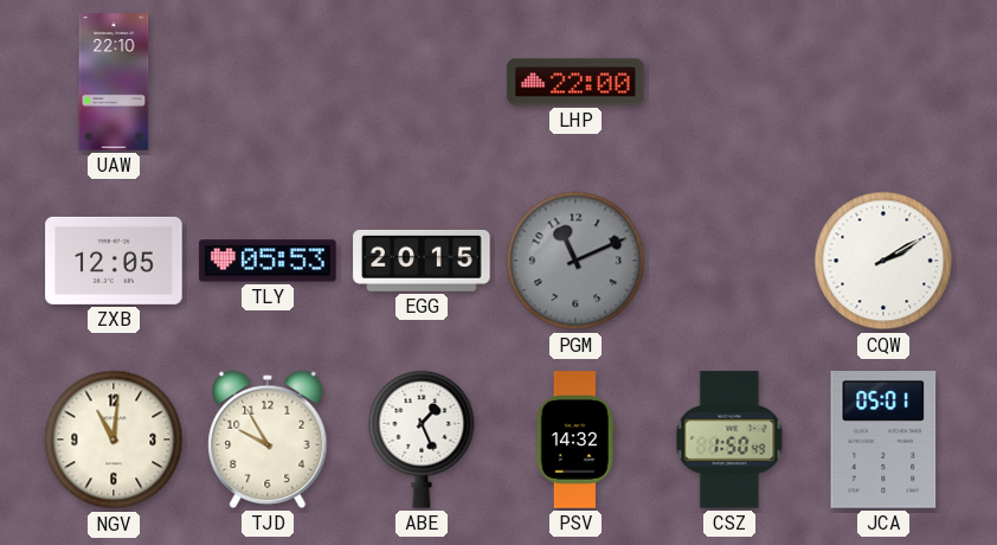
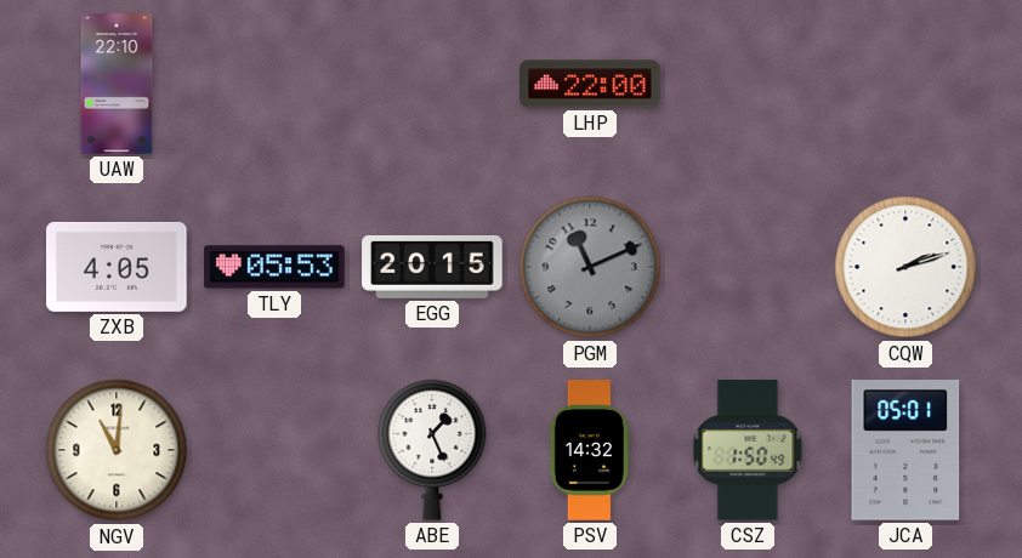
ZXB: 12:05 -> 4:05 (117, 267)
CQW: 2:10 -> 2:12 (905, 267)
TJD: 9:55 -> none (268, 440)
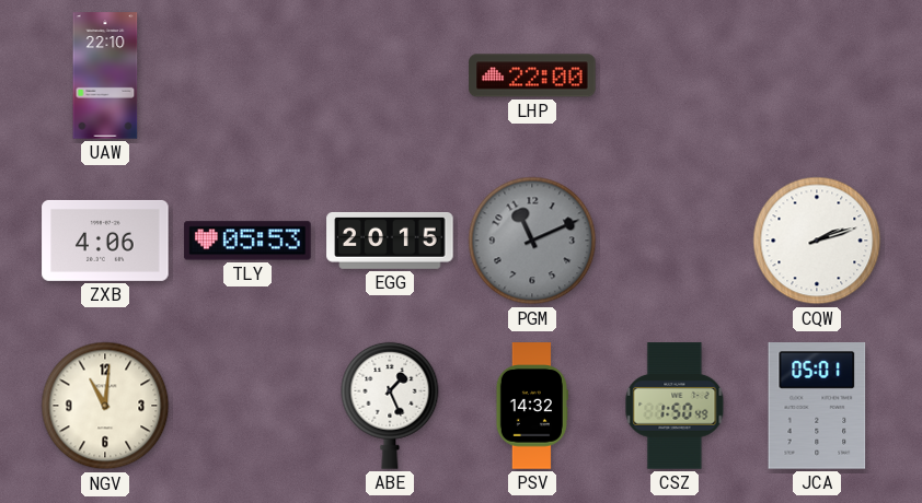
ZXB: 4:05 -> 4:06 (105, 241)
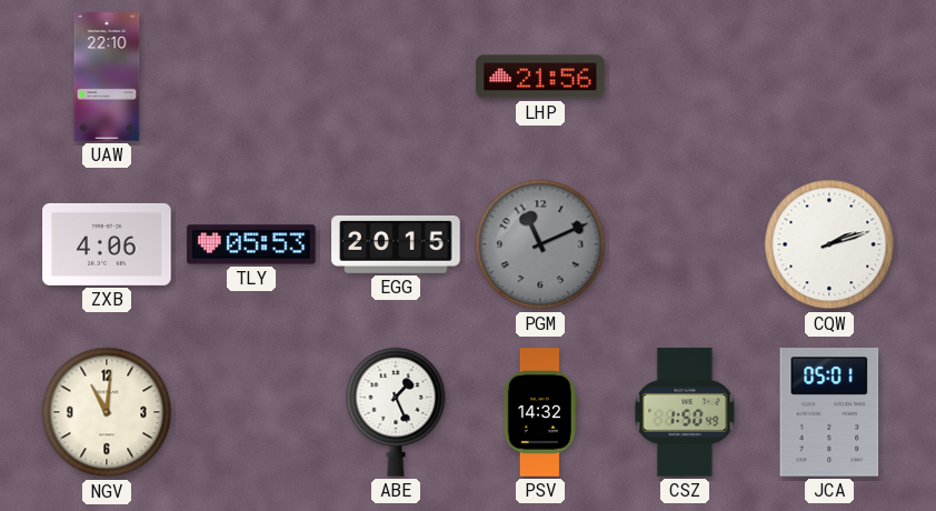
LHP: 22:00 -> 21:56 (540, 77)
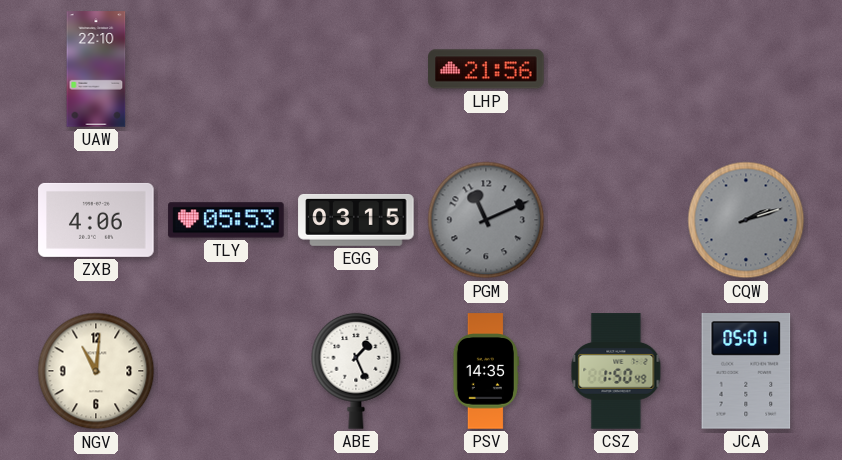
EGG: 20:15 -> 03:15 (356, 220)
CQW dial: white -> grey (746, 220)
PSV: 14:32 -> 14:35 (486, 371)
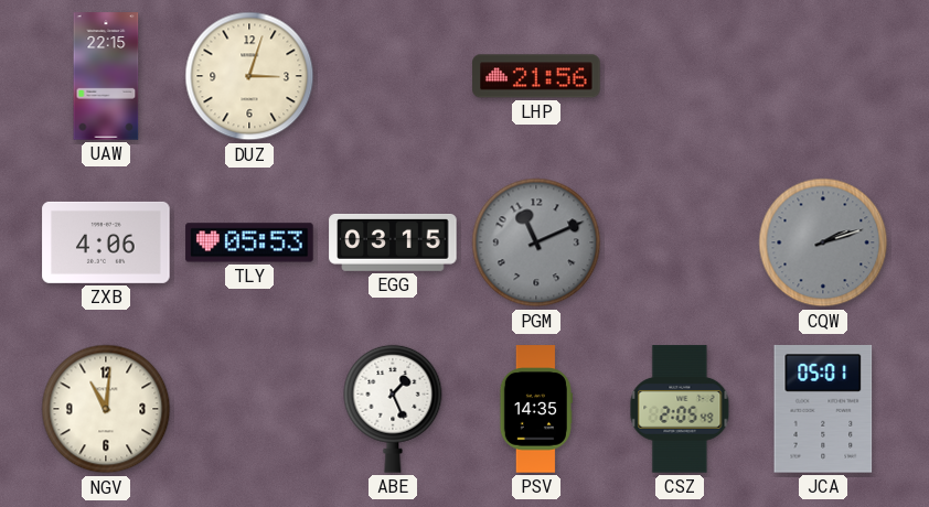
UAW: 22:10 -> 22:15 (106, 76)
DUZ: none -> 3:03 (249, 76)
CSZ: 1:50 -> 2:05 (680, 409)
